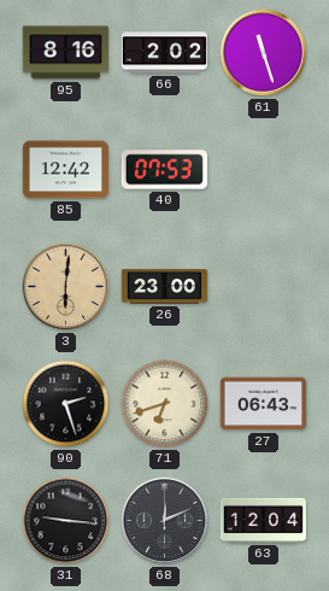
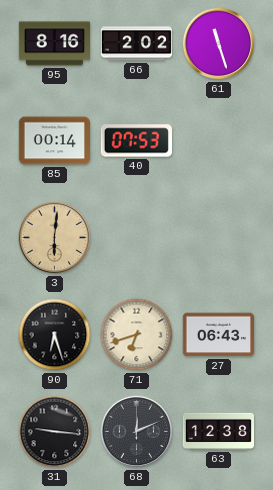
85: 12:42 -> 00:14 (55, 141)
26: 23:00 -> none (164, 287)
90: 2:27 -> 6:27 (55, 335)
63: 12:04 -> 12:38 (218, 431)
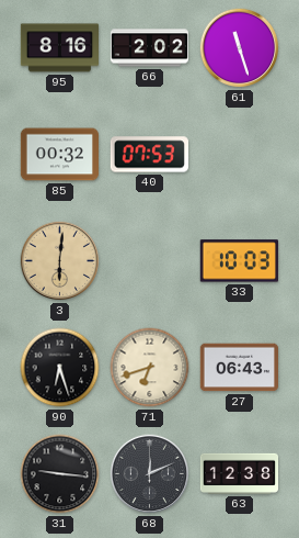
85: 00:14 -> 00:32 (60, 155)
33: none -> 10:03 (239, 261)
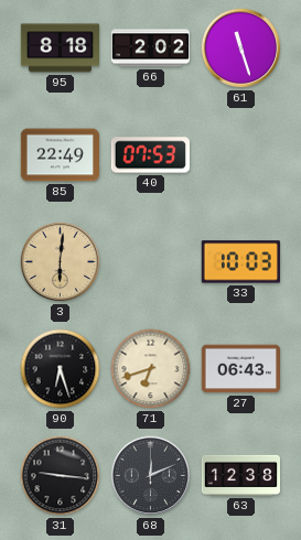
95: 8:16 -> 8:18 (61, 48)
85: 00:32 -> 22:49 (61, 155)
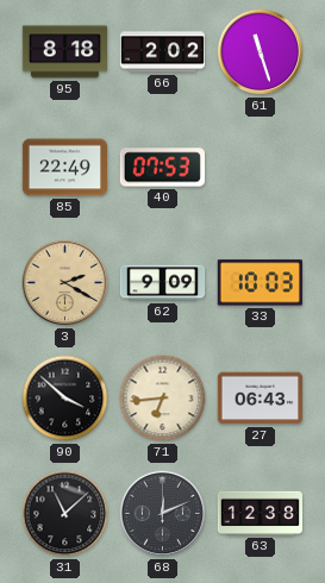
3: 6:01 -> 2:20 (65, 283)
62: none -> 9:09 (163, 283)
90: 6:27 -> 3:52 (65, 399)
71: 6:42 -> 6:44 (163, 399)
31: 9:16 -> 11:08 (65, 514)
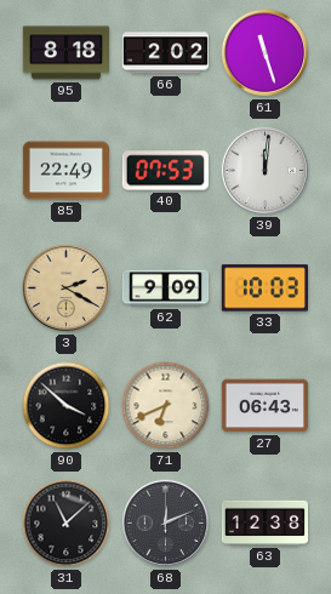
39: none -> 12:01 (266, 171)
71: 6:44 -> 6:41 (166, 406)
